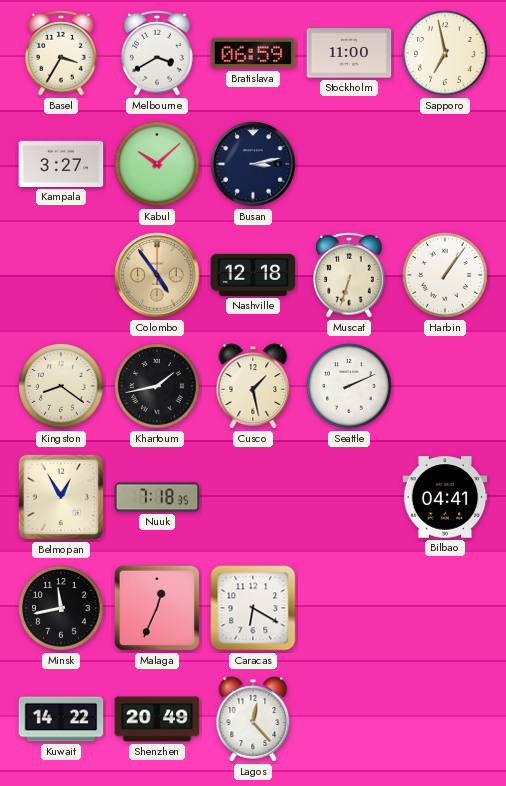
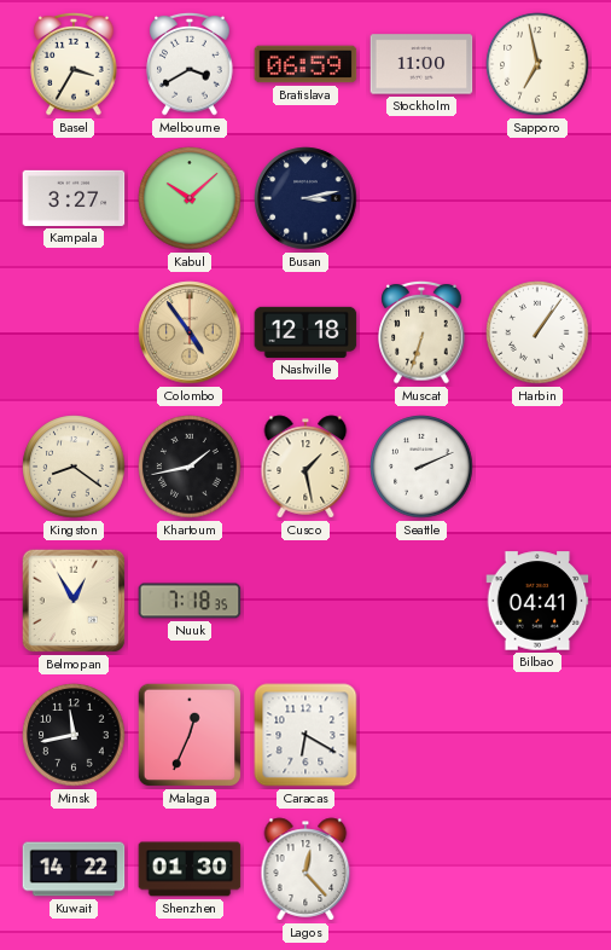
Shenzhen: 20:49 -> 01:30 (190, 869)
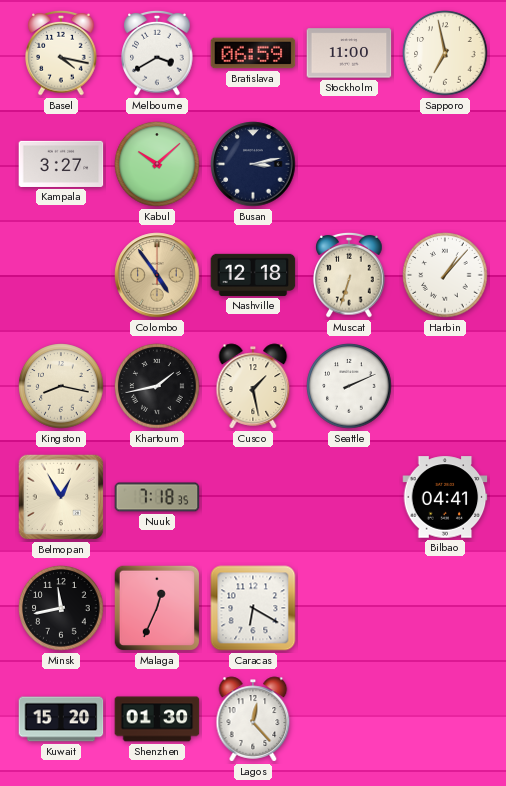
Basel: 3:35 -> 4:17 (61, 53)
Harbin: 1:06 -> 1:07 (445, 275)
Kingston: 8:21 -> 8:17 (61, 386)
Kuwait: 14:22 -> 15:20 (61, 719)
